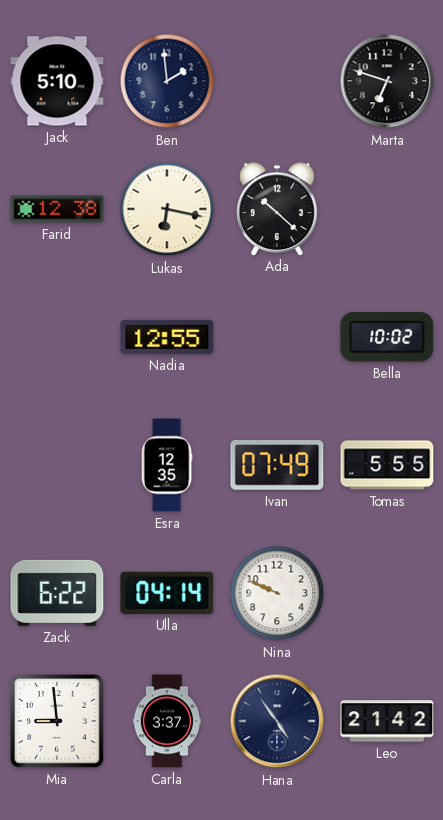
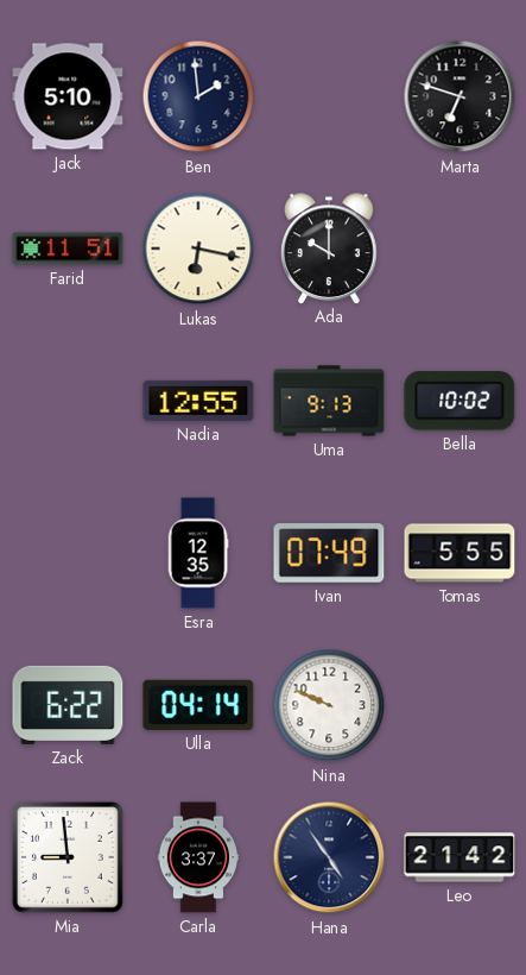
Farid: 12:38 -> 11:51 (68, 249)
Ada: 10:22 -> 10:00 (329, 249)
Uma: none -> 9:13 (329, 401)
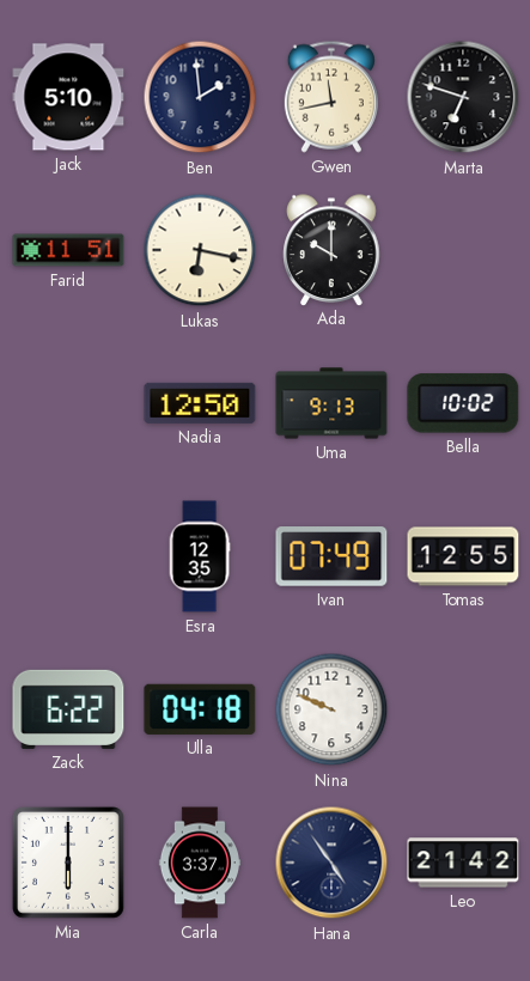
Gwen: none -> 11:43 (331, 97)
Nadia: 12:55 -> 12:50 (200, 403)
Tomas: 5:55 -> 12:55 (463, 556)
Ulla: 04:14 -> 04:18 (200, 709)
Mia: 8:59 -> 6:00 (68, 863)
